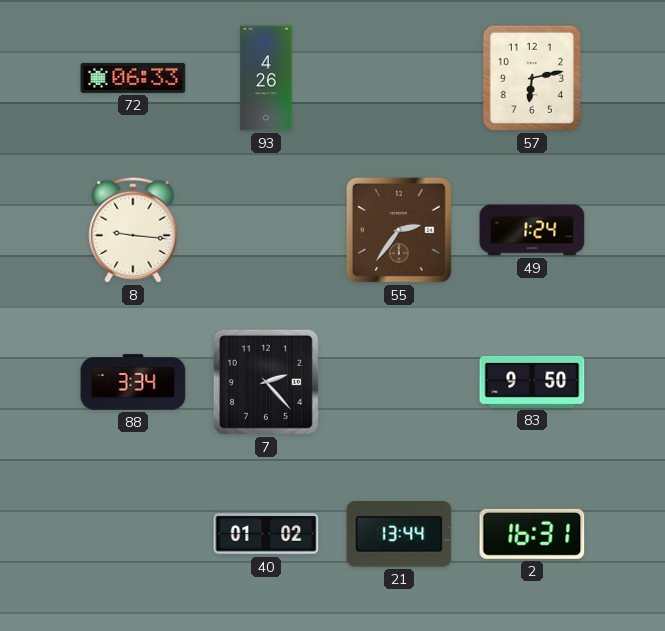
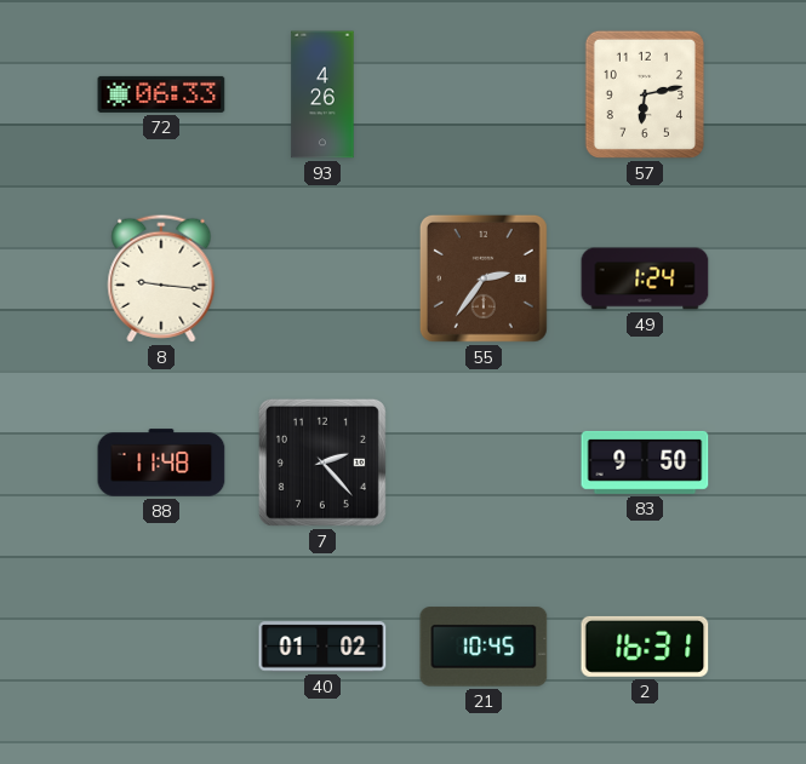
88: 3:34 -> 11:48 (161, 463)
21: 13:44 -> 10:45 (484, 647)
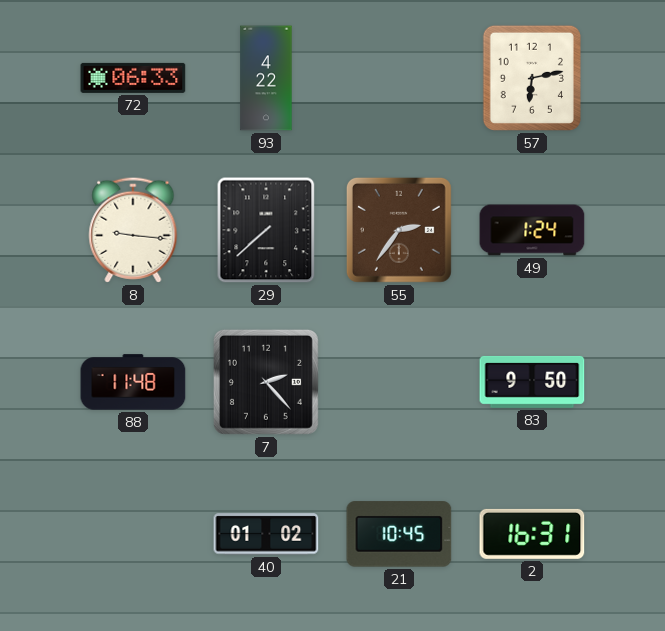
93: 4:26 -> 4:22 (266, 78)
29: none -> 7:38 (266, 230)
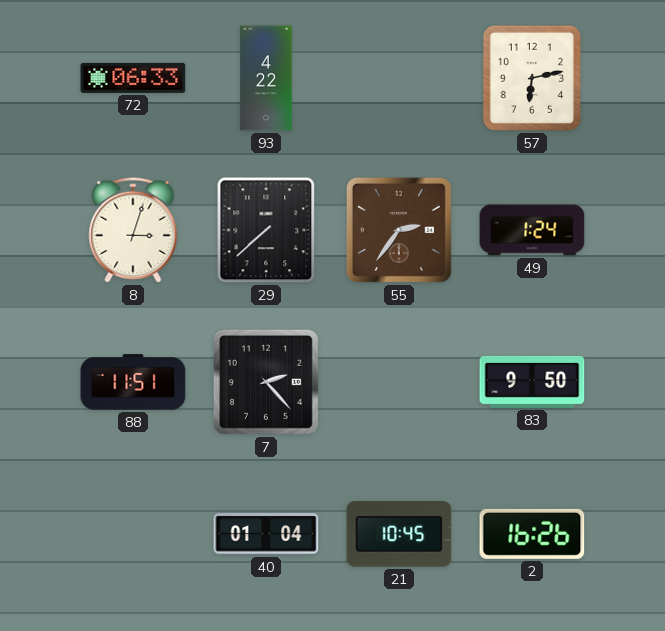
8: 9:16 -> 3:03 (133, 230)
88: 11:48 -> 11:51 (133, 382)
40: 01:02 -> 01:04 (266, 534)
2: 16:31 -> 16:26 (532, 534)
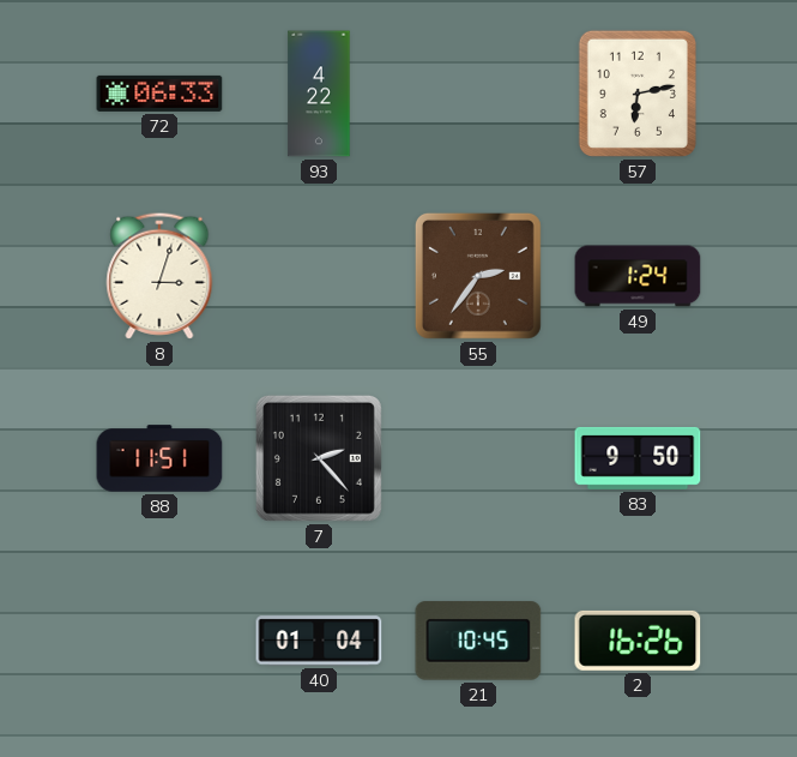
29: 7:38 -> none (266, 230)
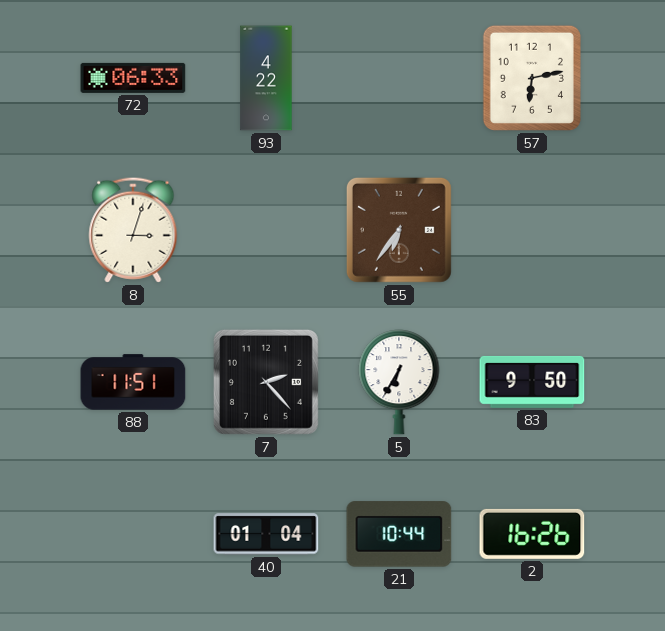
55: 2:36 -> 6:36 (399, 230)
49: 1:24 -> none (638, 276)
5: none -> 6:35 (399, 382)
21: 10:45 -> 10:44 (399, 534)
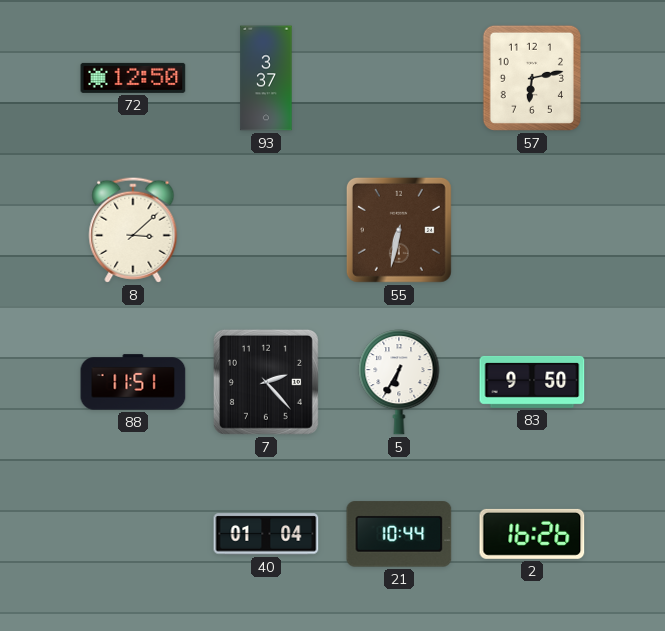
72: 06:33 -> 12:50 (133, 78)
93: 4:22 -> 3:37 (266, 78)
8: 3:03 -> 3:08 (133, 230)
55: 6:36 -> 6:32 (399, 230)
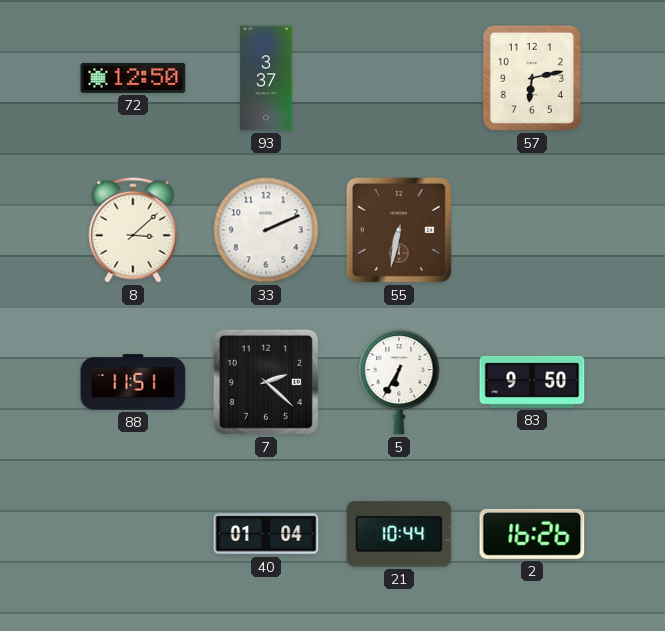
33: none -> 2:11 (266, 230)
7: 2:23 -> 2:22 (266, 382)
